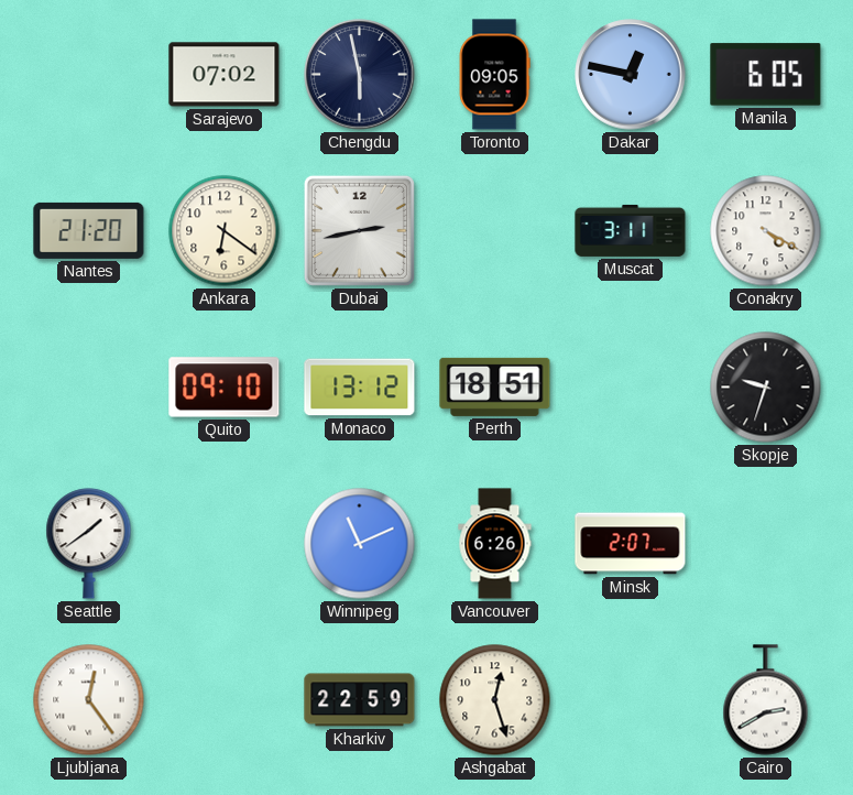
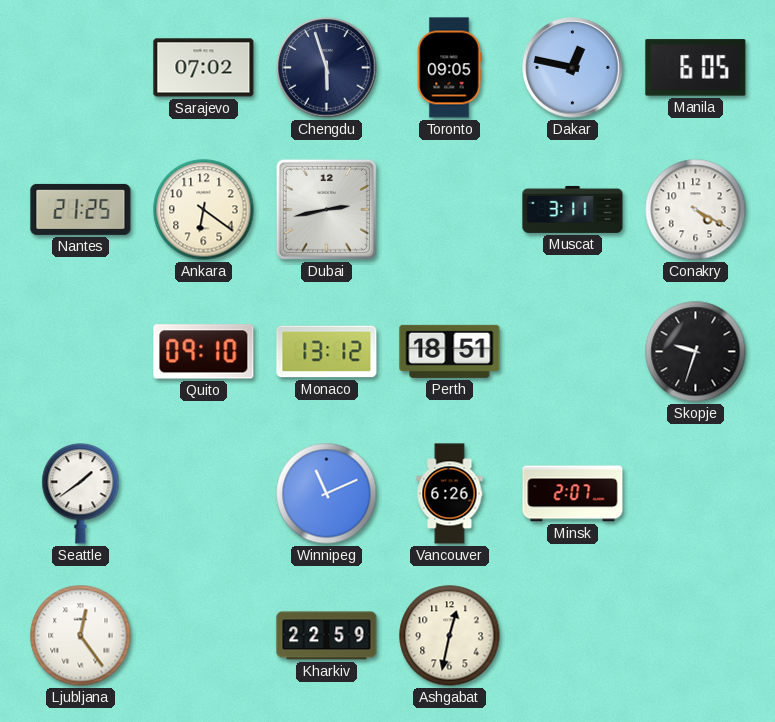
Chengdu: 5:58 -> 5:57 (327, 68)
Nantes: 21:20 -> 21:25 (81, 209)
Ashgabat: 12:27 -> 12:32 (450, 636)
Cairo: 2:40 -> none (766, 700)
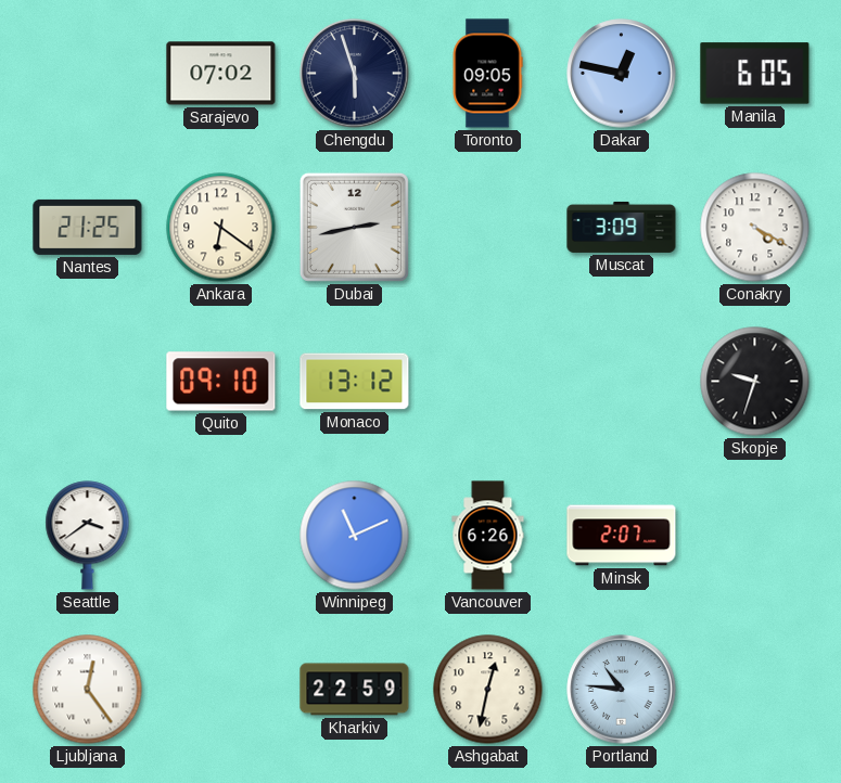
Muscat: 3:11 -> 3:09 (622, 227)
Perth: 18:51 -> none (450, 351)
Seattle: 1:39 -> 3:39 (88, 536)
Portland: none -> 10:46 (622, 690)
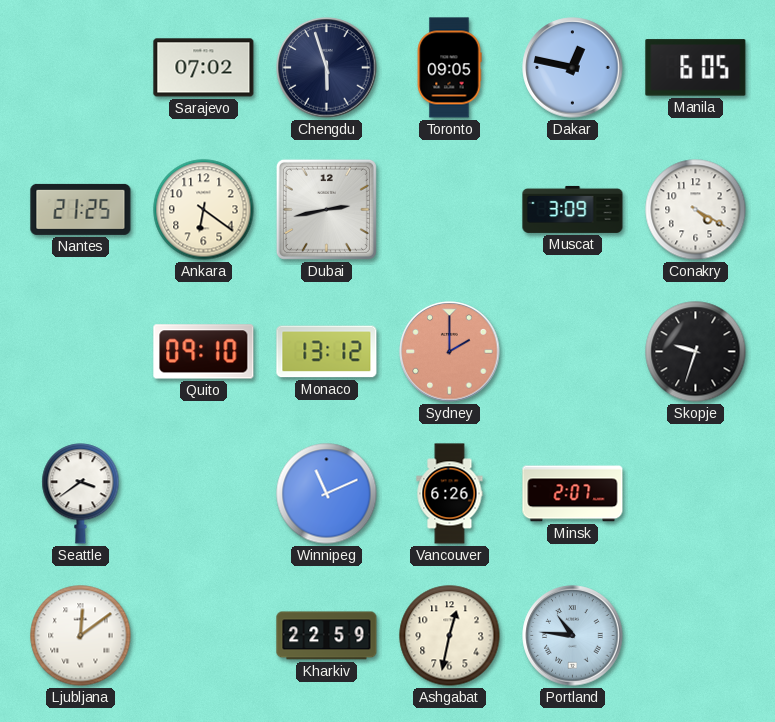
Sydney: none -> 2:00 (450, 352)
Ljubljana: 12:24 -> 12:09 (81, 636)
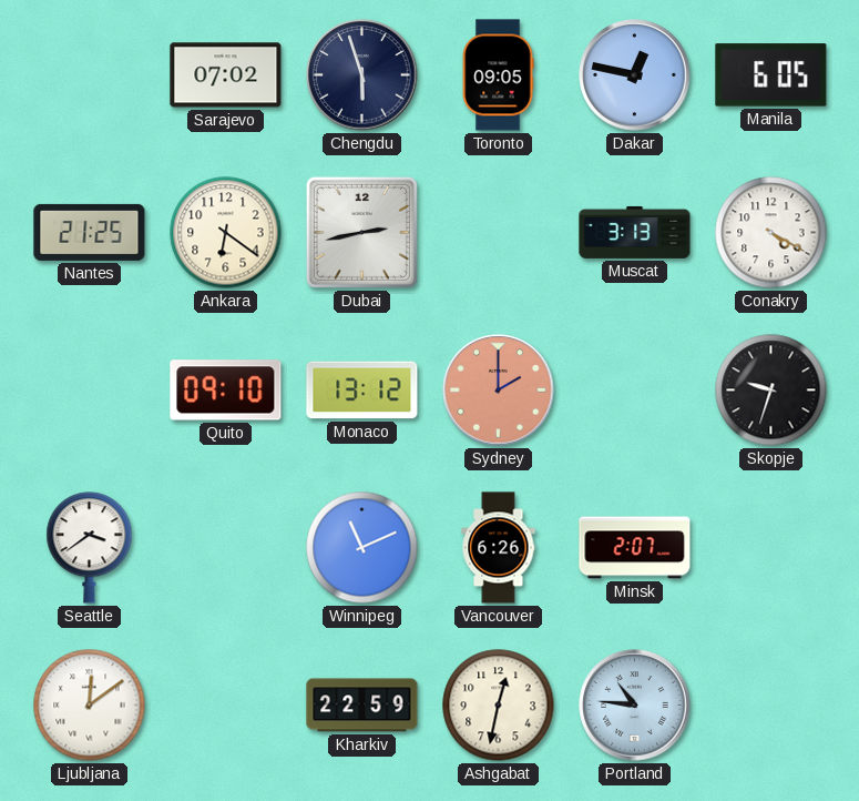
Muscat: 3:09 -> 3:13 (635, 232)
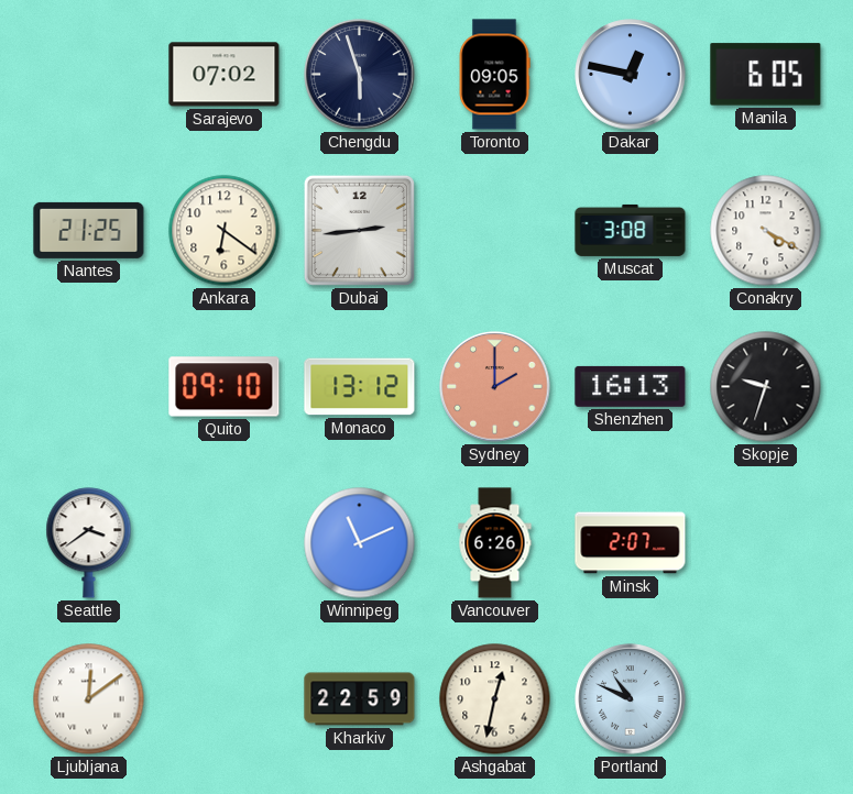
Dubai: 2:43 -> 2:44 (359, 230)
Muscat: 3:13 -> 3:08 (631, 230)
Shenzhen: none -> 16:13 (631, 386)
Portland: 10:46 -> 10:49 (631, 699)
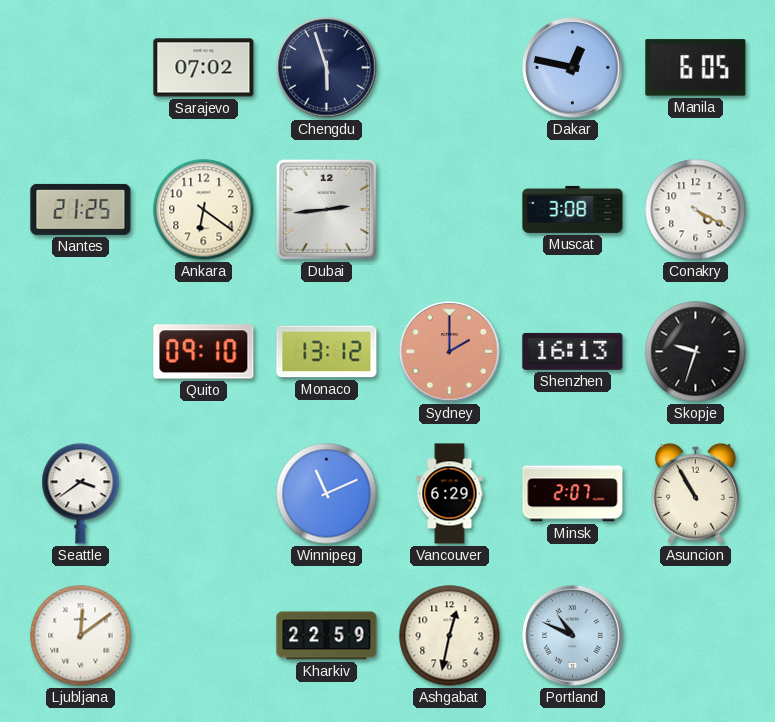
Toronto: 09:05 -> none (494, 75)
Vancouver: 6:26 -> 6:29 (450, 494)
Asuncion: none -> 10:55 (695, 493)
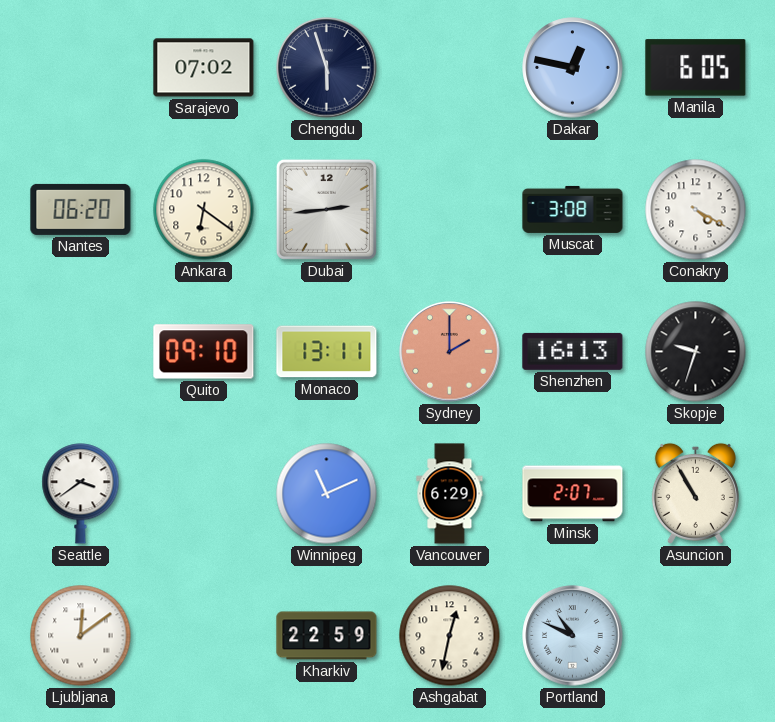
Nantes: 21:25 -> 06:20 (81, 209)
Monaco: 13:12 -> 13:11 (327, 352)
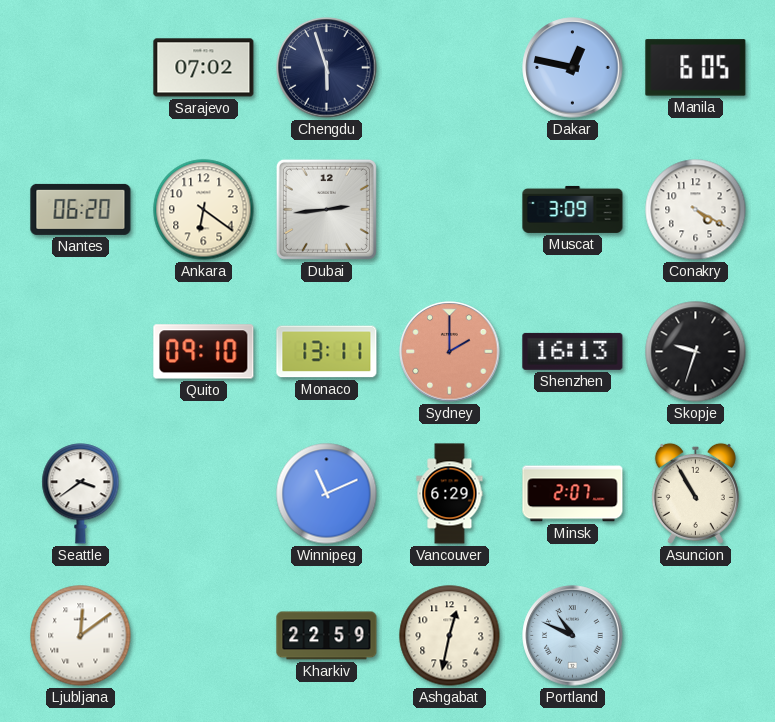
Muscat: 3:08 -> 3:09 (573, 209)
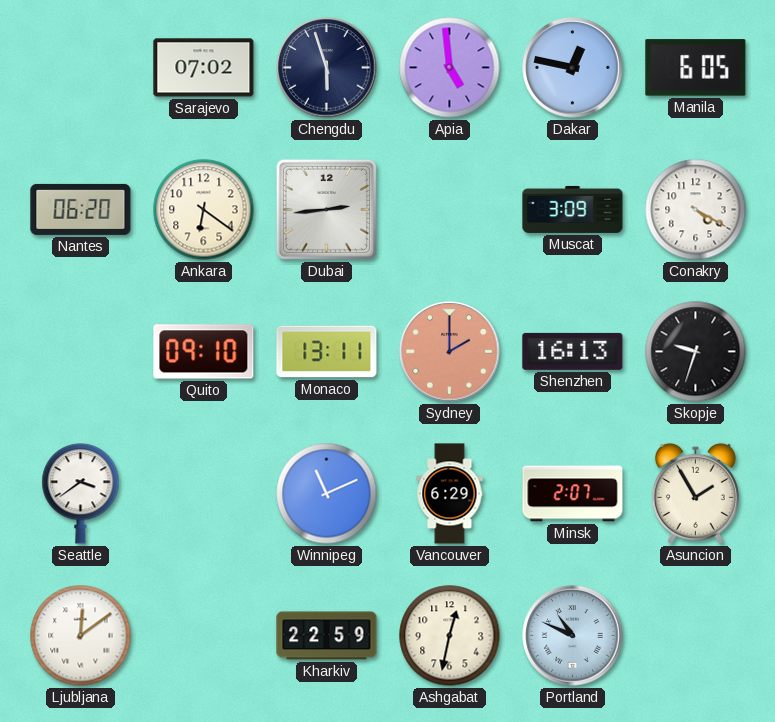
Apia: none -> 4:59 (450, 68)
Asuncion: 10:55 -> 1:55 (695, 493)
